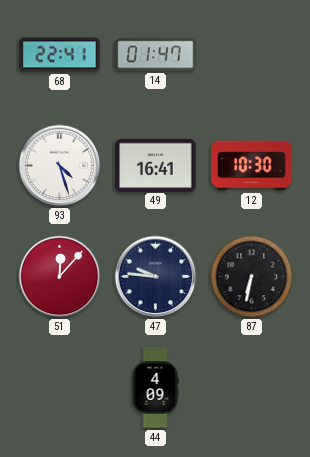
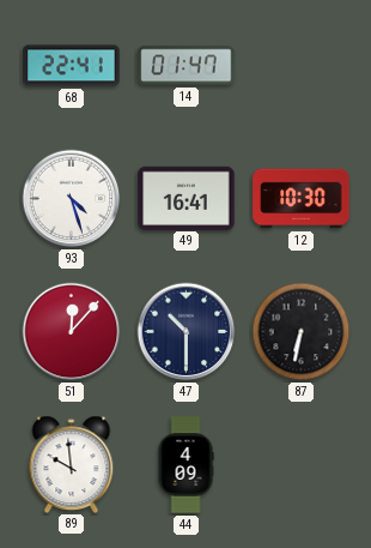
47: 9:46 -> 10:30 (187, 332)
89: none -> 9:59 (72, 464)
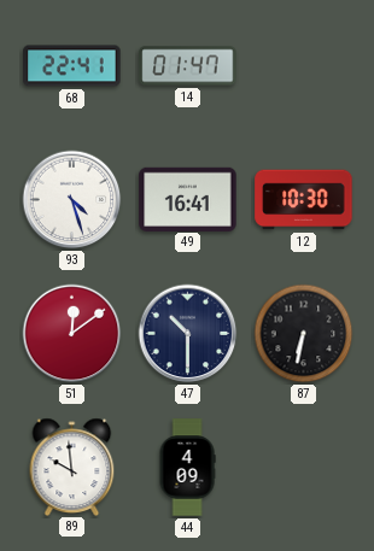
51: 12:07 -> 12:09 (72, 334)
